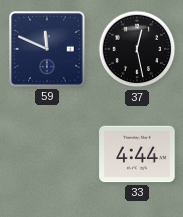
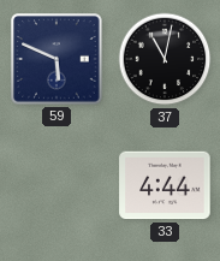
59: 11:49 -> 5:49 (57, 59)
37: 12:28 -> 11:02 (165, 59)
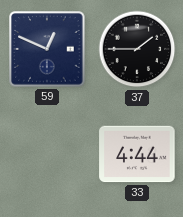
59: 5:49 -> 12:49 (47, 49)
37: 11:02 -> 1:45 (137, 49)
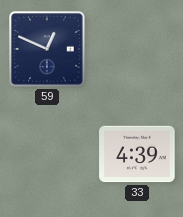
37: 1:45 -> none (137, 49)
33: 4:44 -> 4:39 (137, 154)
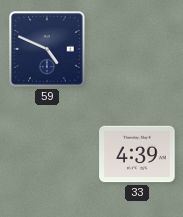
59: 12:49 -> 4:49 (47, 49)
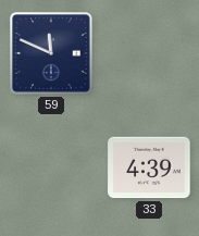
59: 4:49 -> 11:49 (51, 53)
